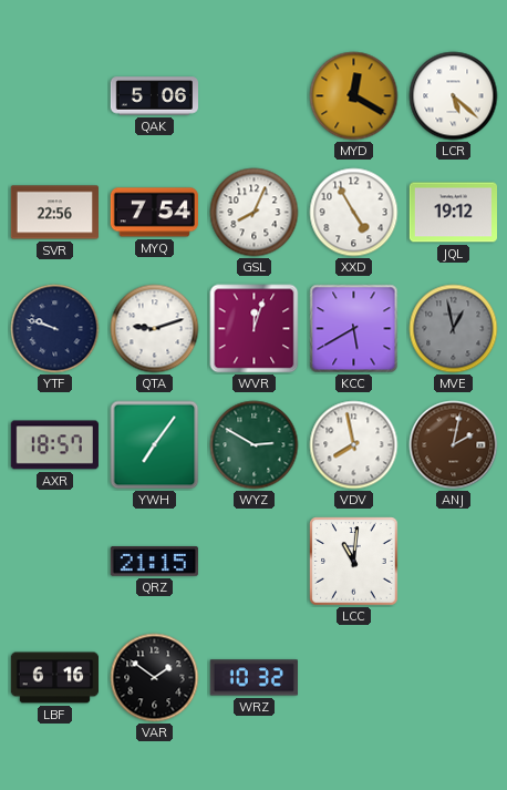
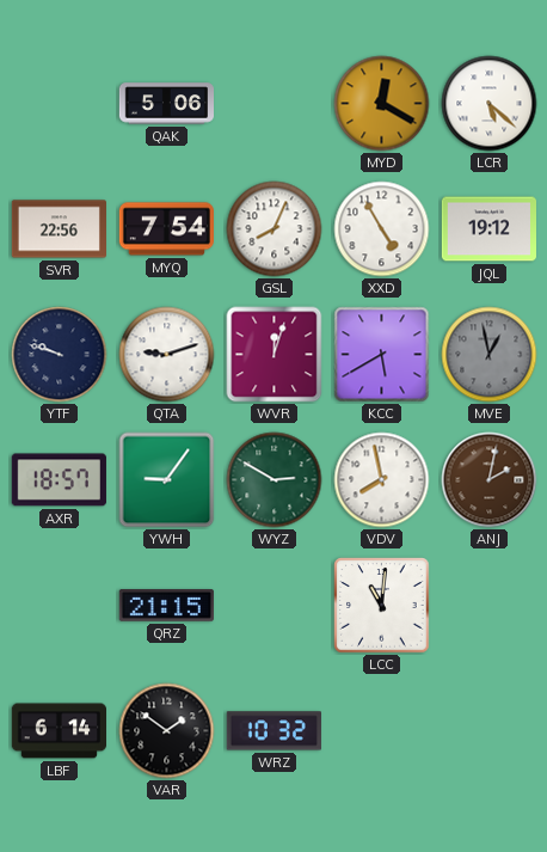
YWH: 7:06 -> 9:06 (167, 480)
LBF: 6:16 -> 6:14 (59, 731)
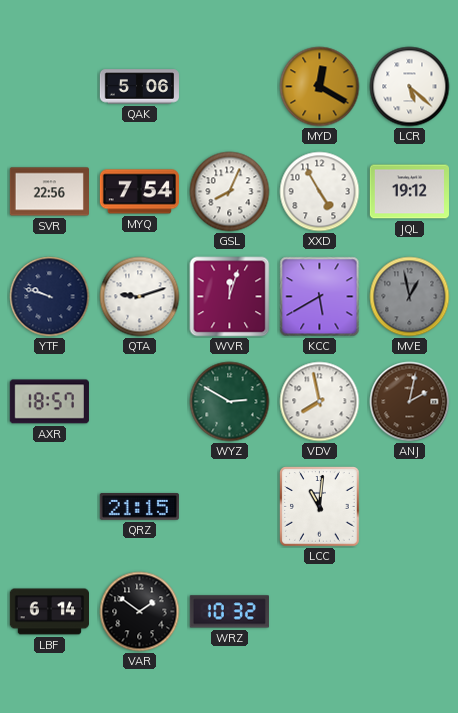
YWH: 9:06 -> none (167, 480)
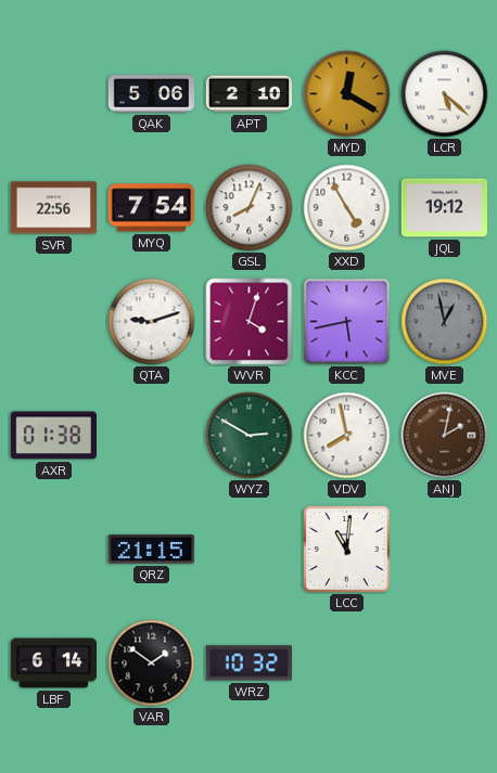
APT: none -> 2:10 (248, 94)
YTF: 9:48 -> none (50, 297)
WVR: 12:03 -> 4:03 (250, 322)
KCC: 5:40 -> 5:43 (347, 322)
AXR: 18:57 -> 01:38 (53, 436)
